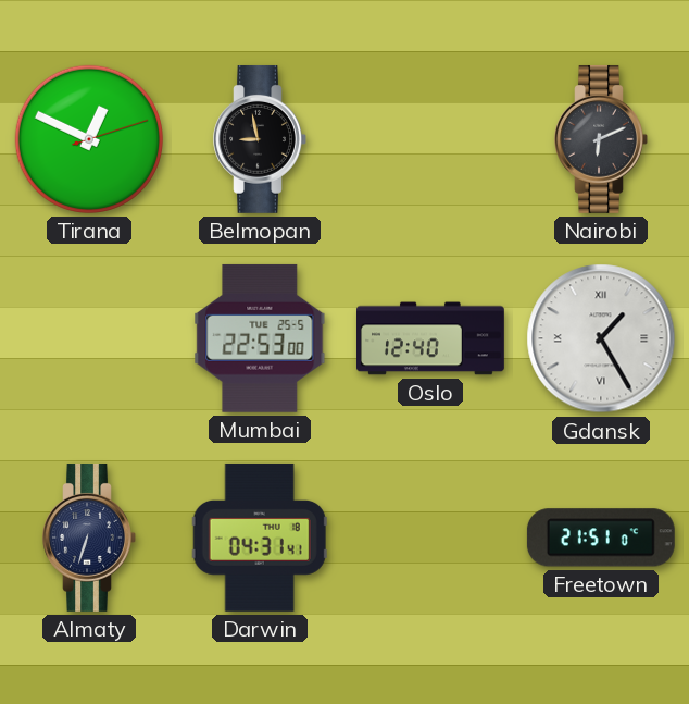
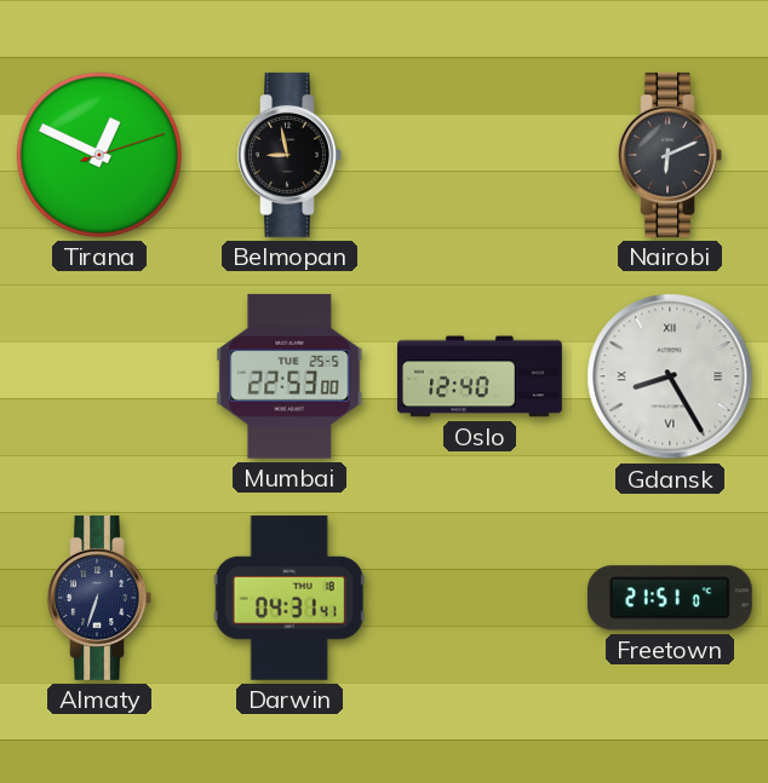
Gdansk: 1:25 -> 8:25 (670, 376)
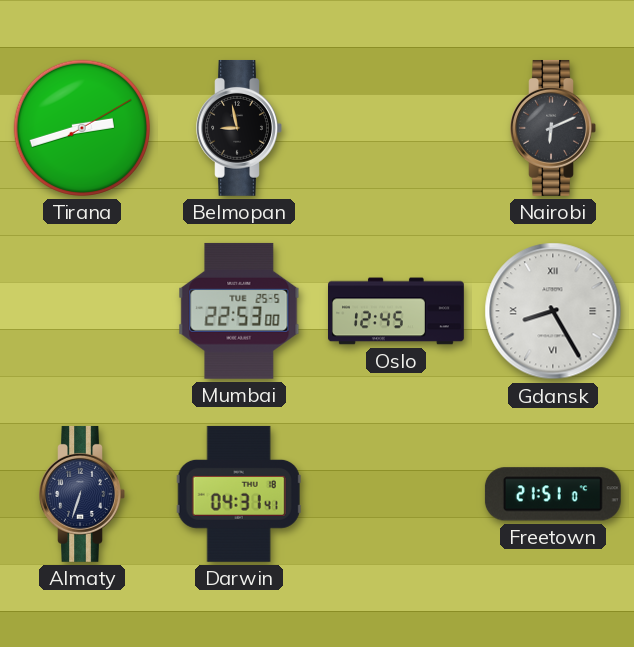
Tirana: 12:49 -> 2:42 (82, 128)
Oslo: 12:40 -> 12:45 (397, 311)
